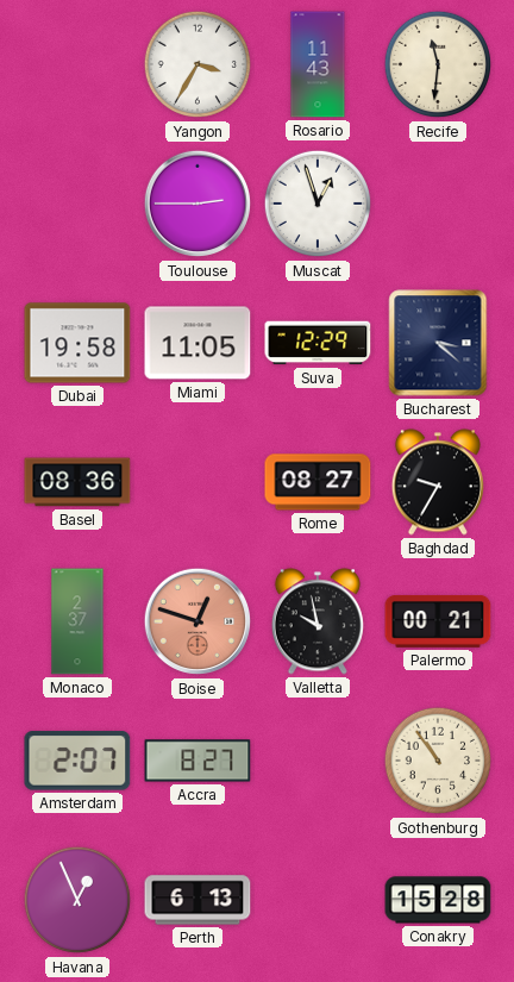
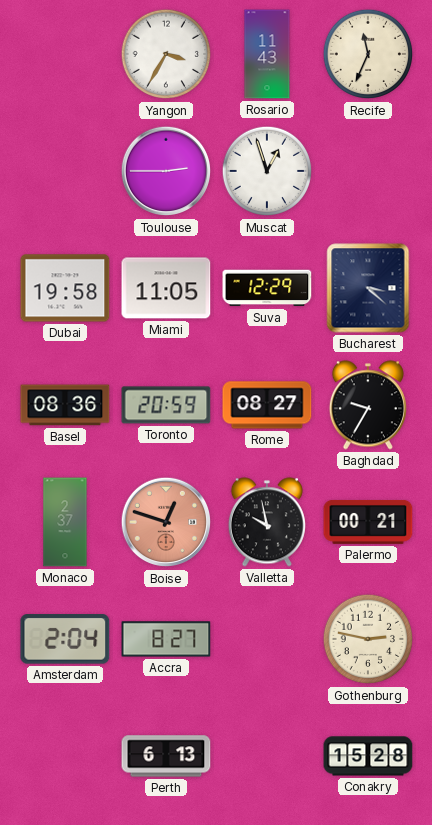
Recife: 11:31 -> 11:34 (368, 54)
Toronto: none -> 20:59 (166, 405)
Amsterdam: 2:07 -> 2:04 (65, 639)
Gothenburg: 10:54 -> 2:47 (368, 639)
Havana: 12:56 -> none (77, 900)
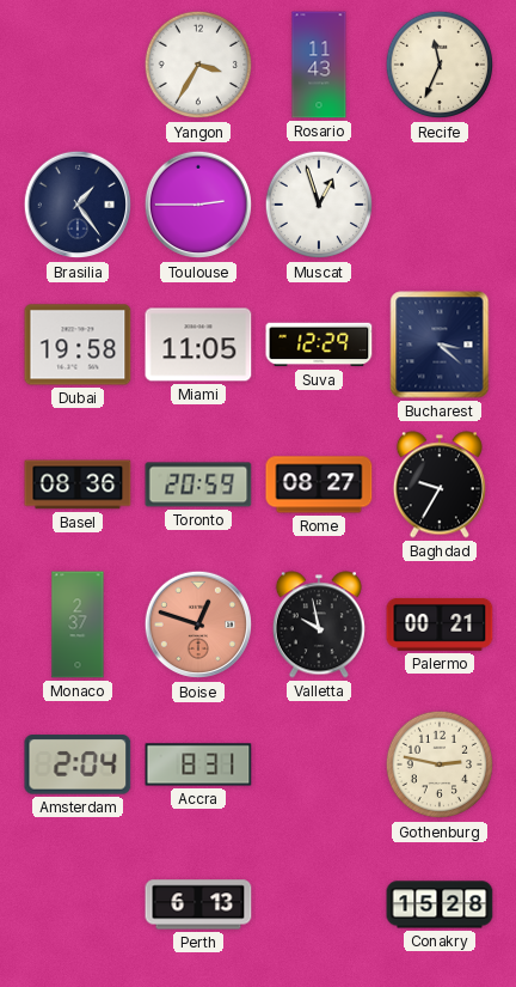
Brasilia: none -> 1:24 (78, 205)
Accra: 8:27 -> 8:31 (198, 764)
